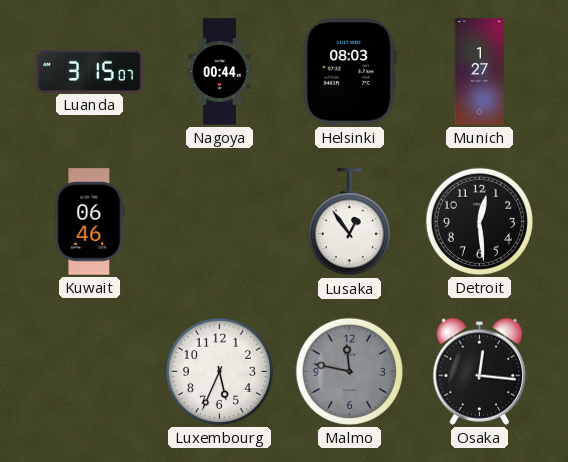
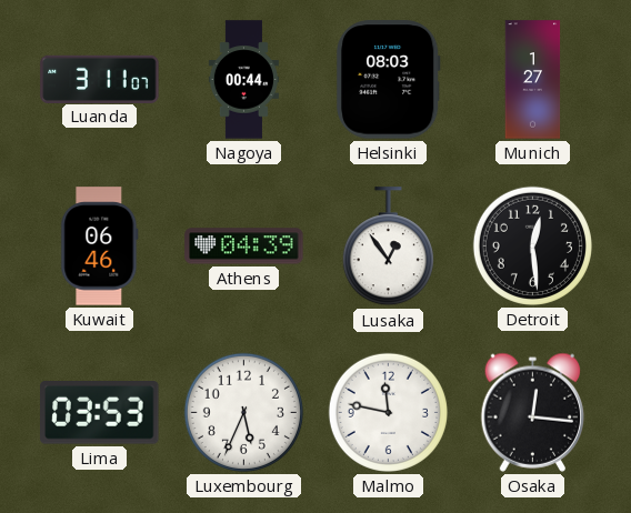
Luanda: 3:15 -> 3:11 (100, 79)
Athens: none -> 04:39 (244, 247)
Lima: none -> 03:53 (100, 413)
Malmo dial: grey -> white (388, 412)
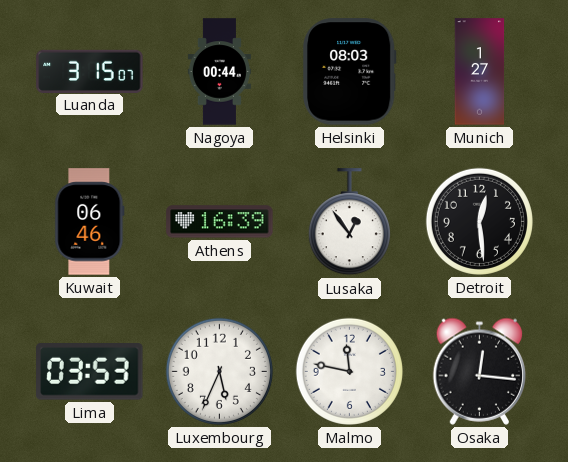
Luanda: 3:11 -> 3:15 (90, 71)
Athens: 04:39 -> 16:39 (220, 222)
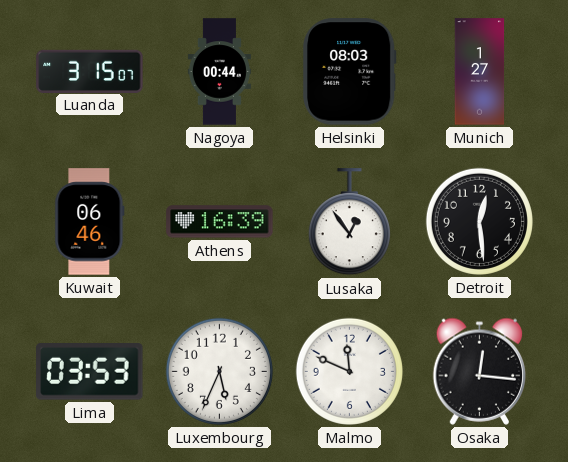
Malmo: 11:47 -> 11:49 (349, 371)
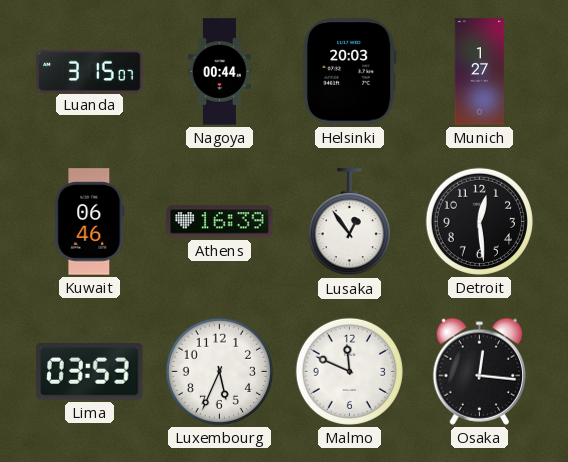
Helsinki: 08:03 -> 20:03 (349, 72)
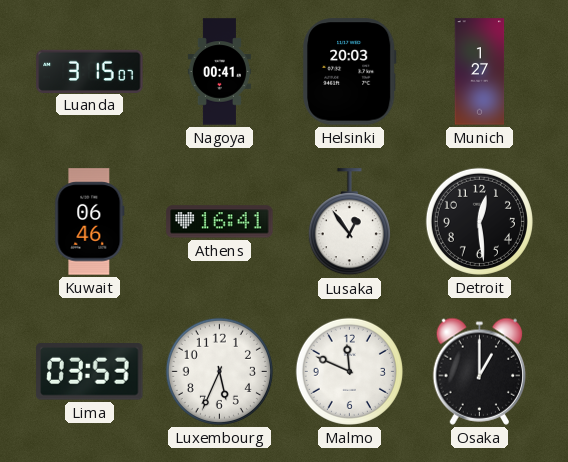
Nagoya: 00:44 -> 00:41 (219, 72)
Athens: 16:39 -> 16:41 (220, 222)
Osaka: 12:16 -> 1:00 (480, 371)
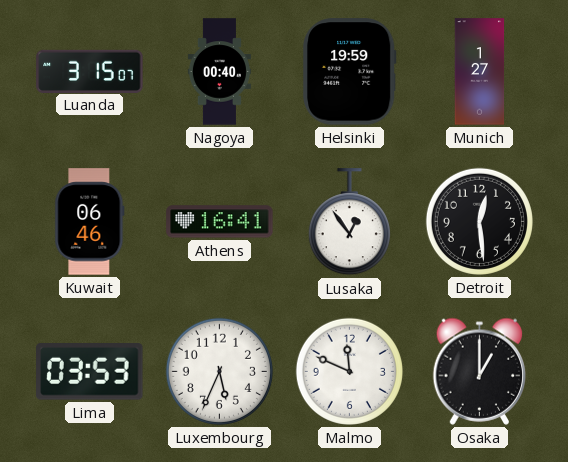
Nagoya: 00:41 -> 00:40 (219, 72)
Helsinki: 20:03 -> 19:59 (349, 72)
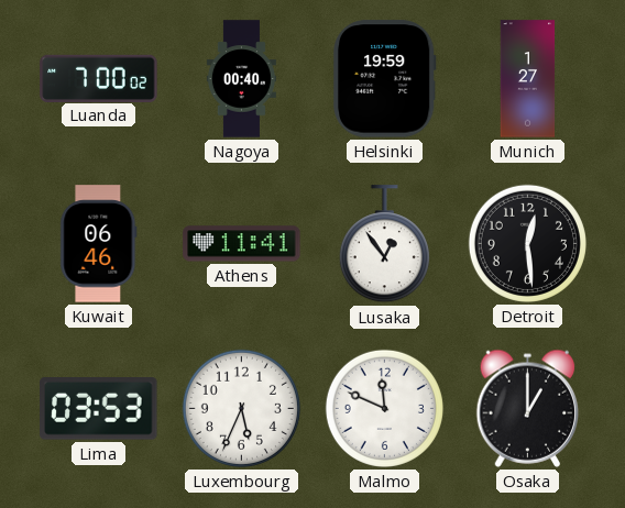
Luanda: 3:15 -> 7:00 (99, 78)
Athens: 16:41 -> 11:41 (242, 244)
